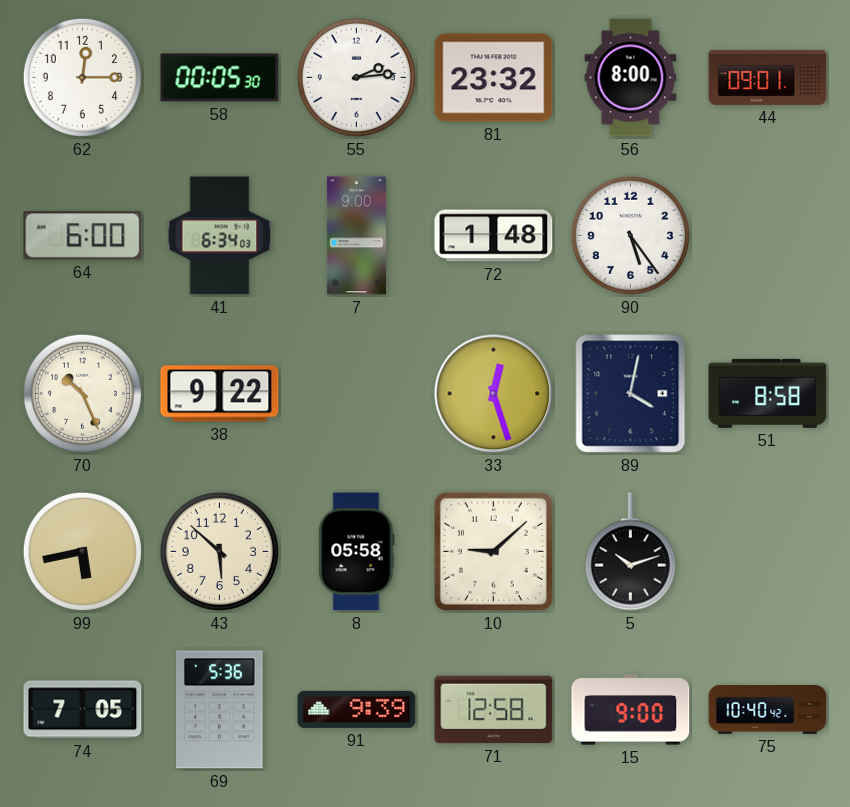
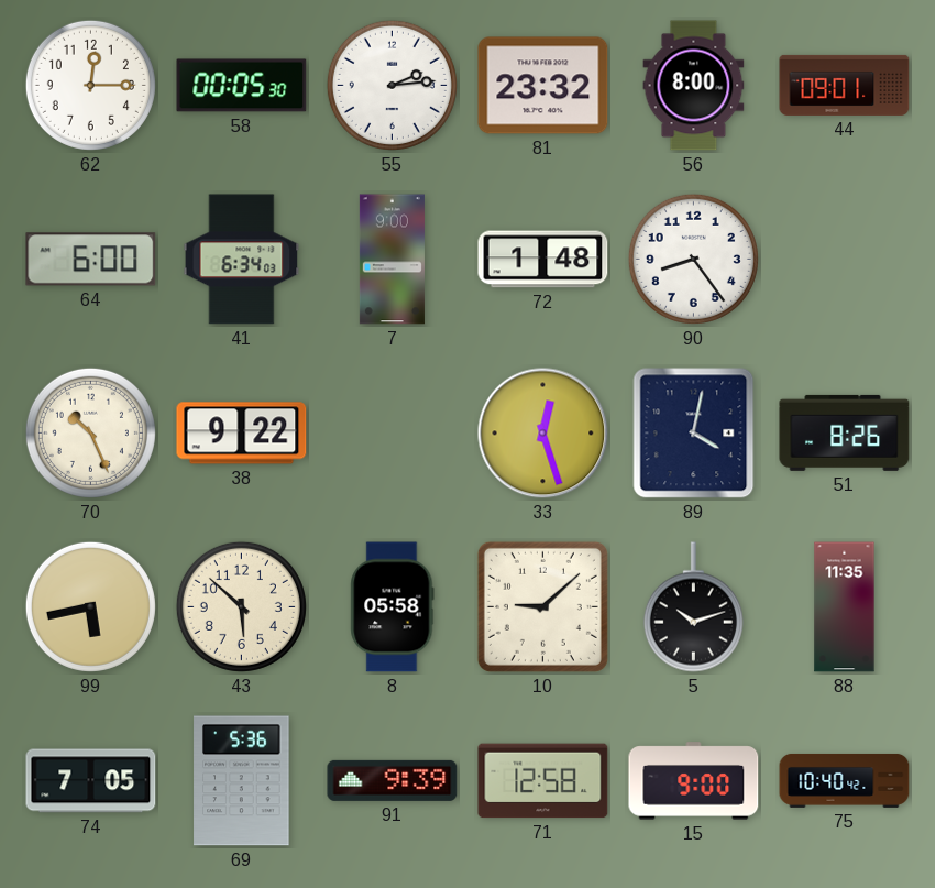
90: 5:24 -> 8:24 (693, 259)
51: 8:58 -> 8:26 (845, 432)
88: none -> 11:35 (845, 607)
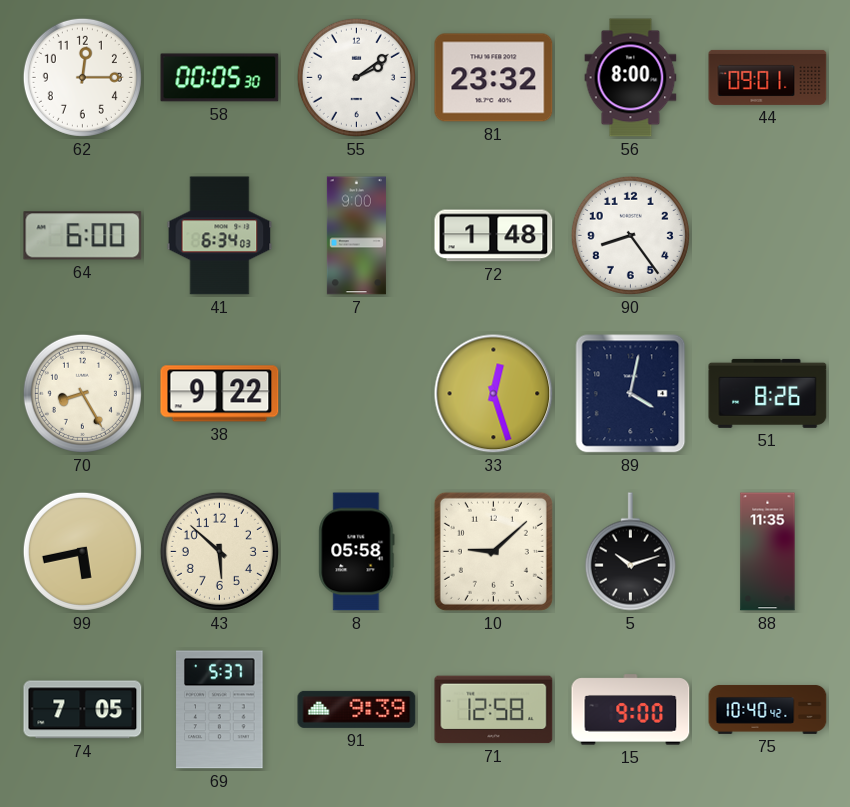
55: 2:14 -> 2:09 (356, 77)
70: 10:26 -> 8:25 (82, 393)
69: 5:36 -> 5:37 (220, 710)
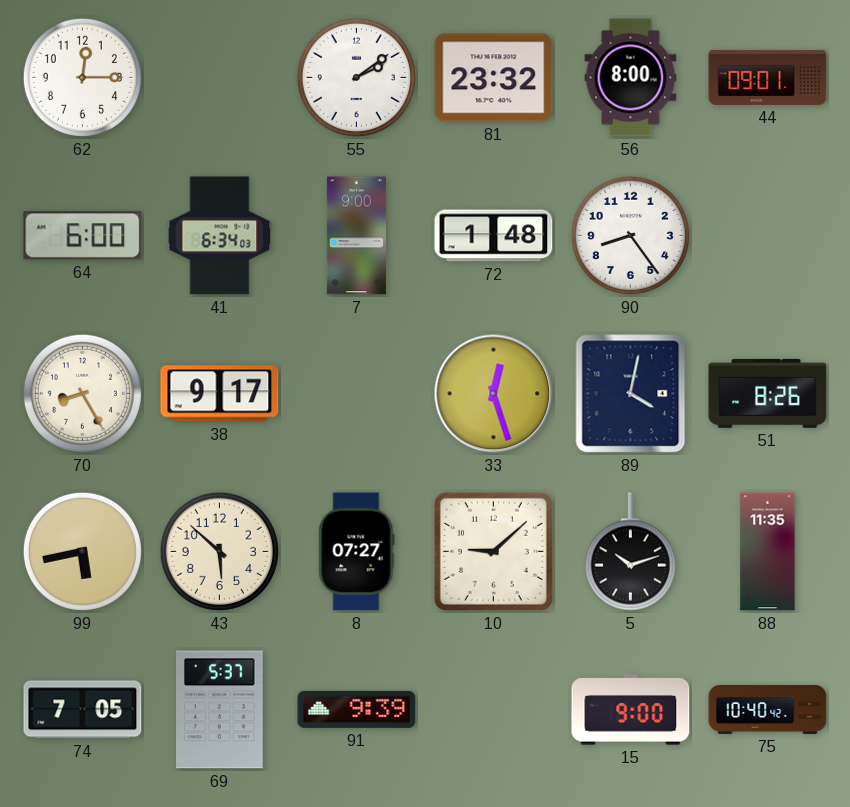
58: 00:05 -> none (220, 78)
38: 9:22 -> 9:17 (220, 394)
8: 05:58 -> 07:27 (357, 552)
71: 12:58 -> none (494, 710)
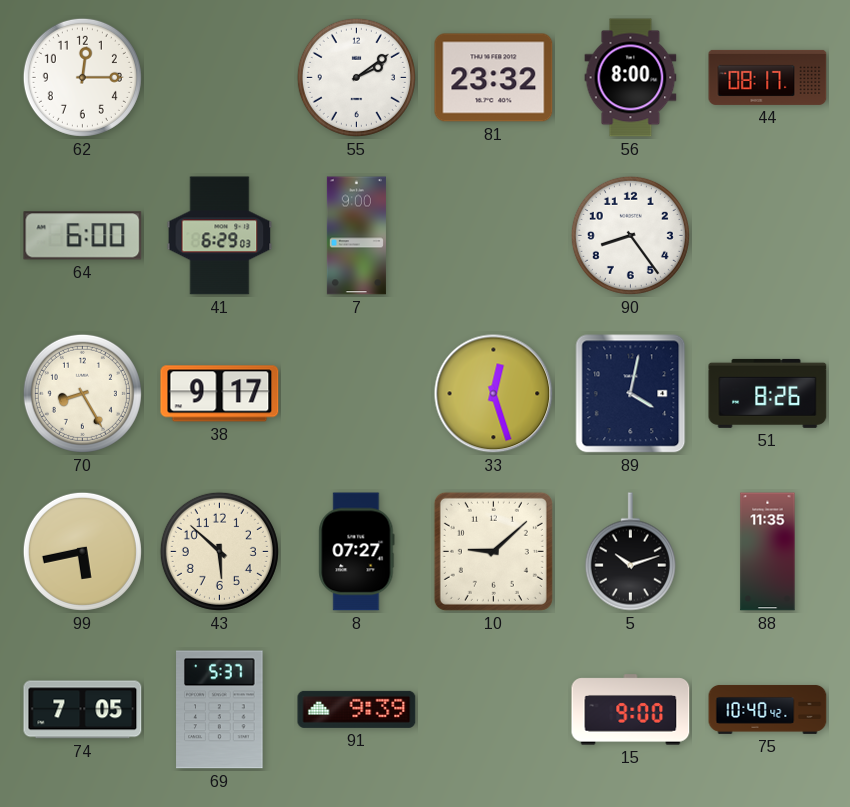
44: 09:01 -> 08:17 (768, 77)
41: 6:34 -> 6:29 (220, 236)
72: 1:48 -> none (494, 236)
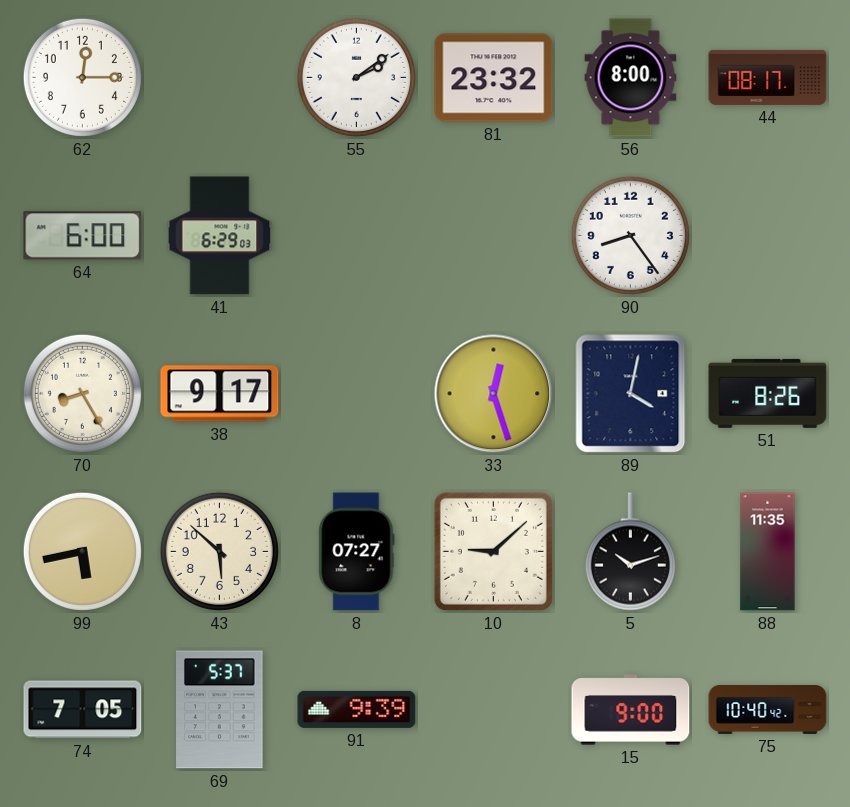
7: 9:00 -> none (356, 236)
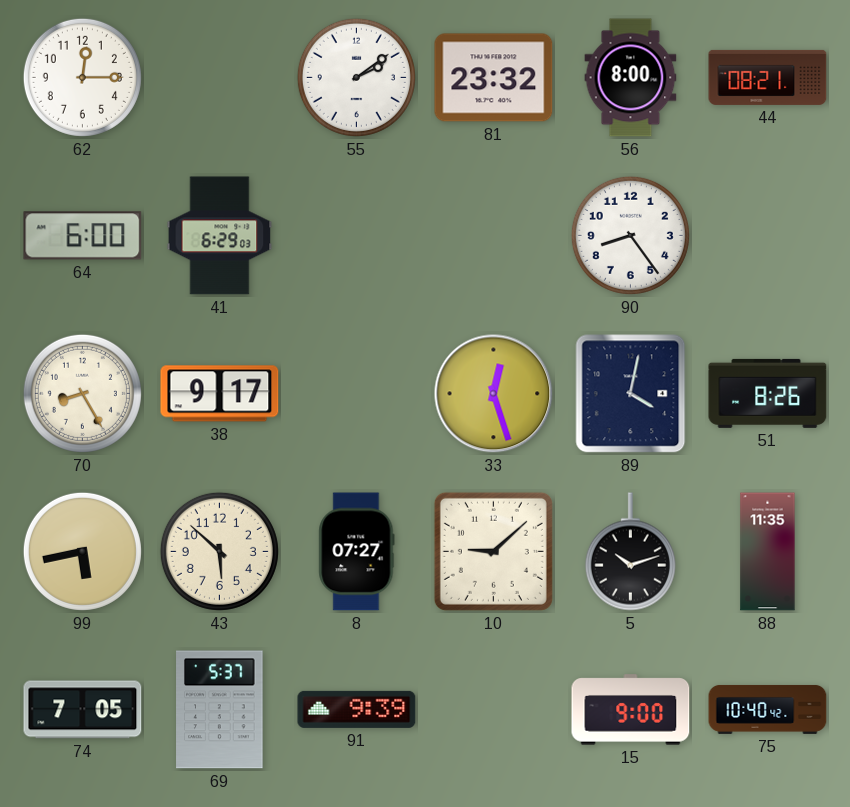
44: 08:17 -> 08:21 (768, 77)
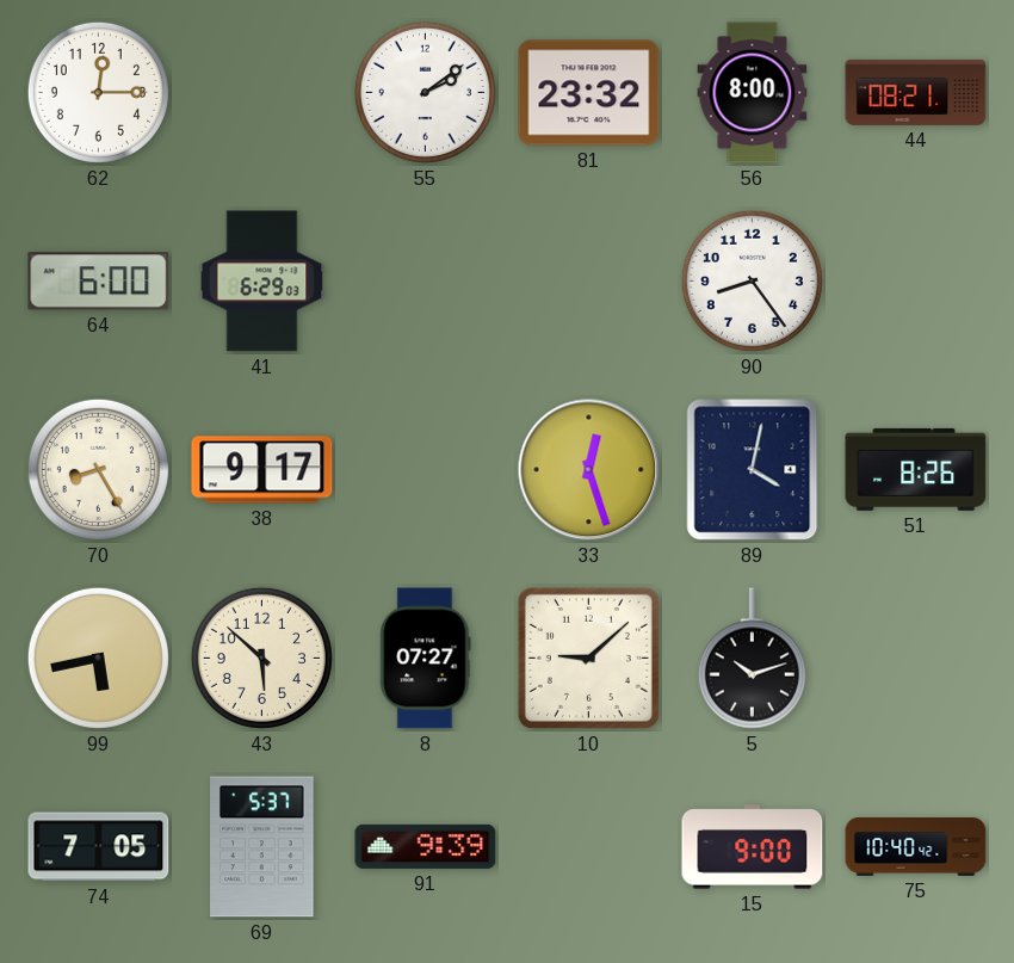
88: 11:35 -> none (768, 552)
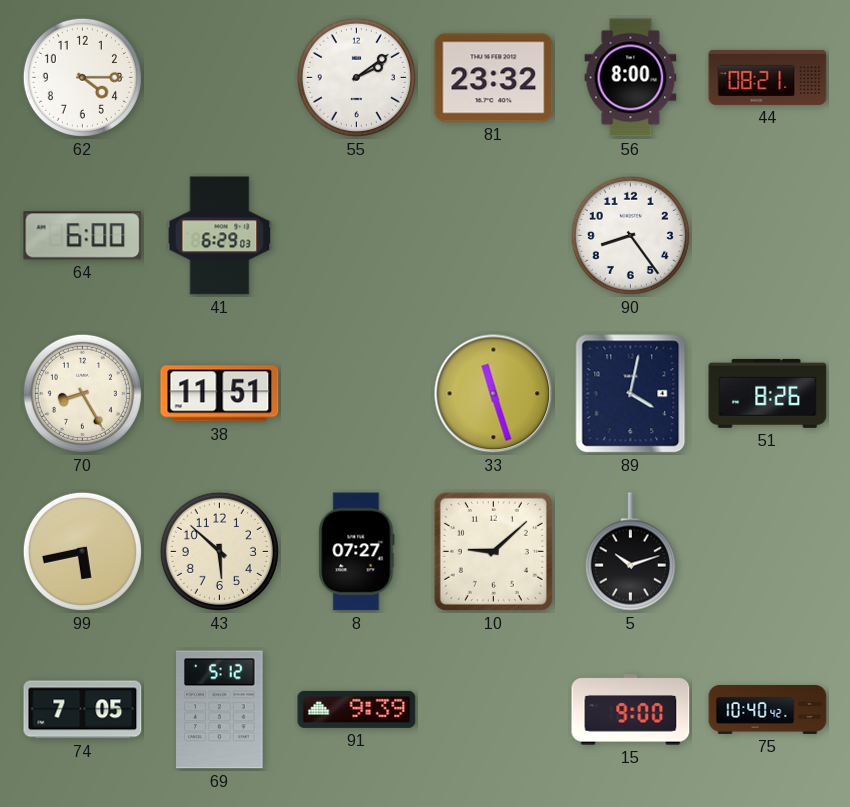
62: 12:15 -> 4:15 (82, 77)
38: 9:17 -> 11:51 (220, 394)
33: 12:27 -> 11:27 (494, 394)
69: 5:37 -> 5:12 (220, 710)
